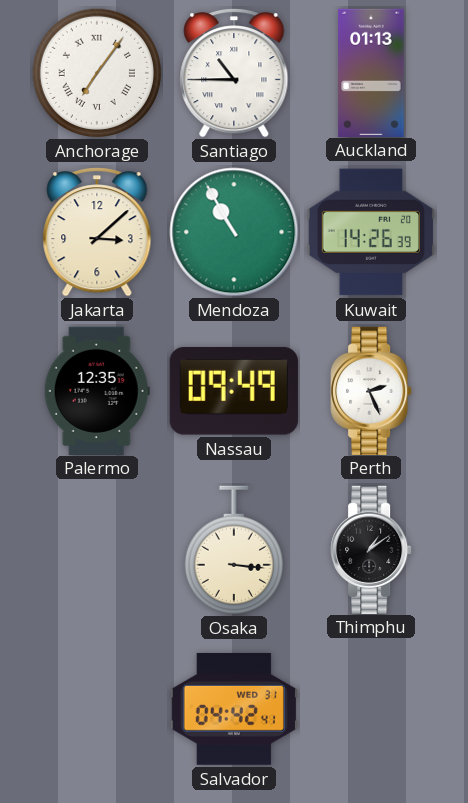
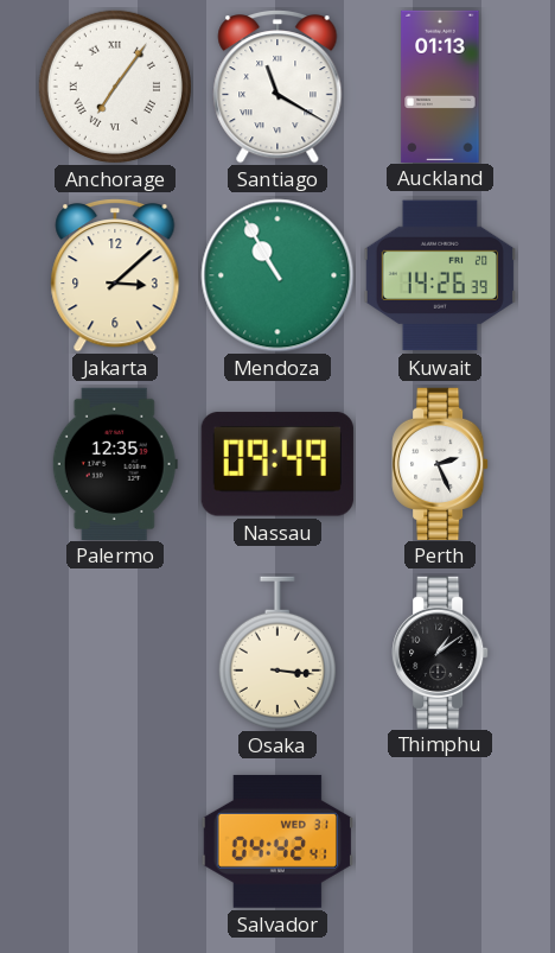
Santiago: 10:45 -> 11:20 (277, 87)
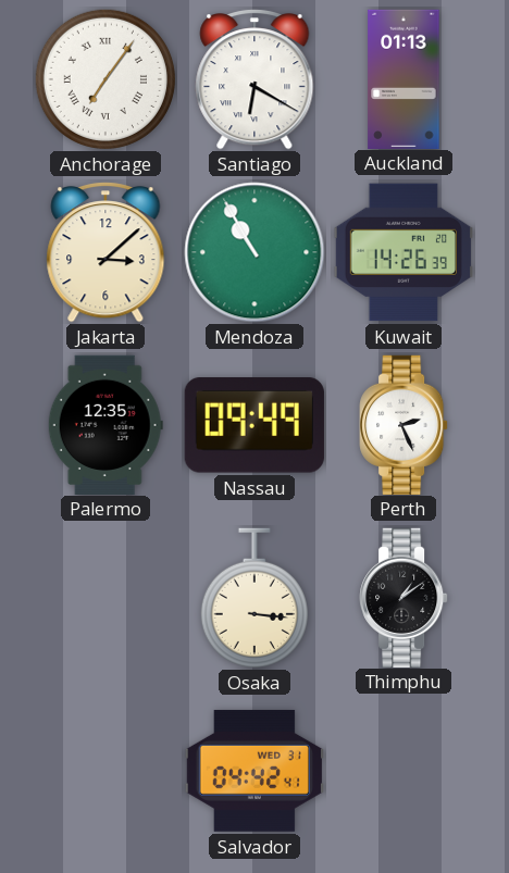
Santiago: 11:20 -> 6:20 (254, 79)
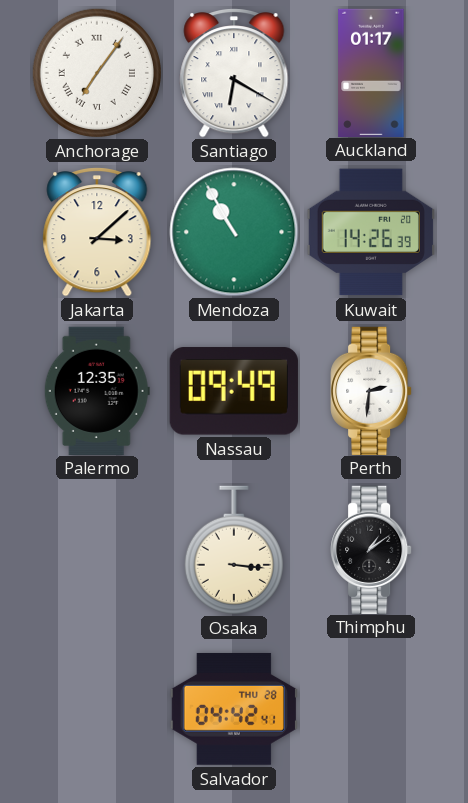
Auckland: 01:13 -> 01:17 (371, 72)
Perth: 2:26 -> 2:31 (371, 390)
Salvador date: WED 31 -> THU 28 (234, 709)
